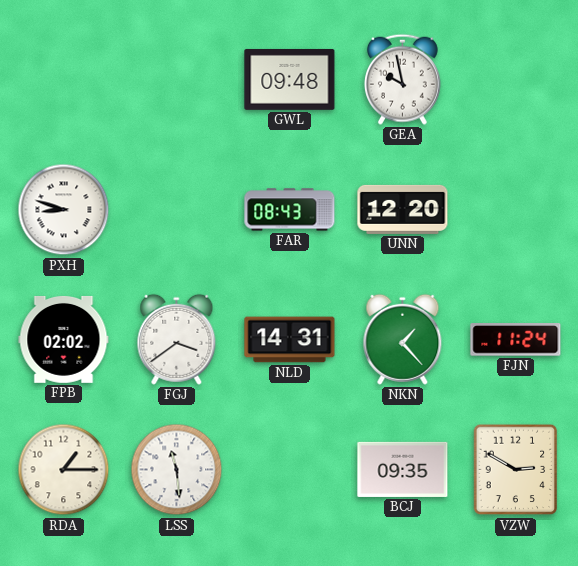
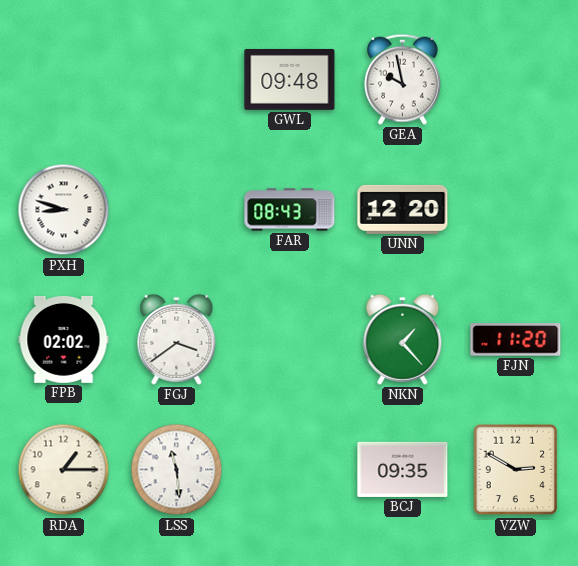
NLD: 14:31 -> none (290, 340)
FJN: 11:24 -> 11:20 (516, 340)
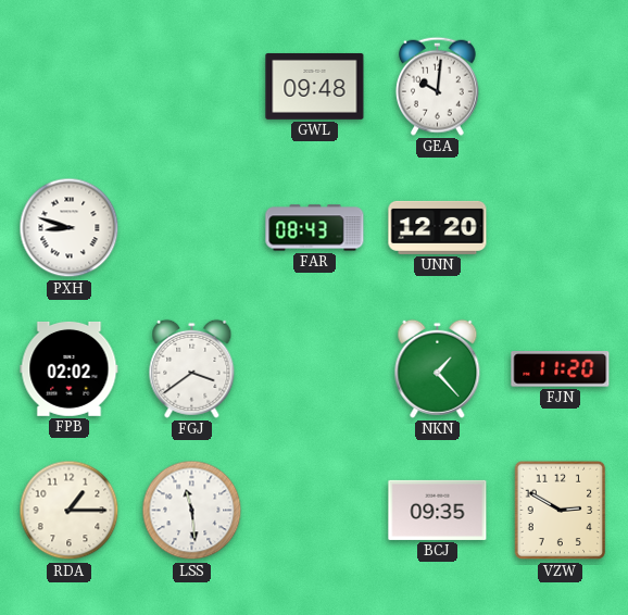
GEA: 9:58 -> 10:01 (437, 86)
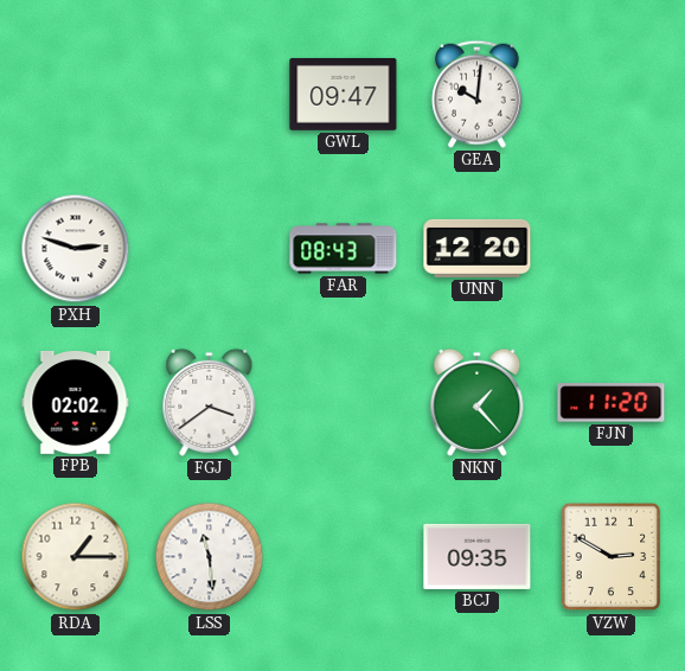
GWL: 09:48 -> 09:47 (344, 94)
PXH: 8:48 -> 2:48 (76, 249)
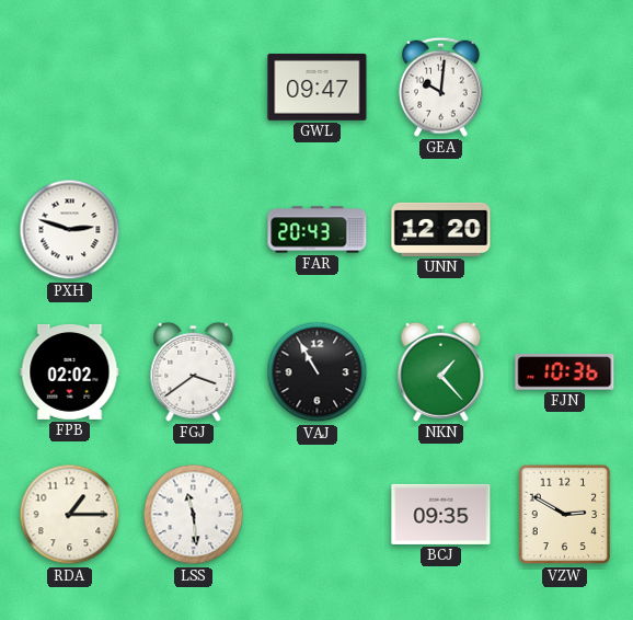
FAR: 08:43 -> 20:43 (318, 230)
VAJ: none -> 10:55 (318, 372)
FJN: 11:20 -> 10:36 (565, 372)
